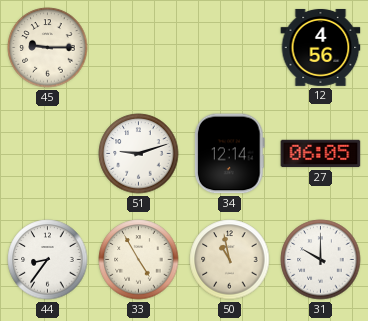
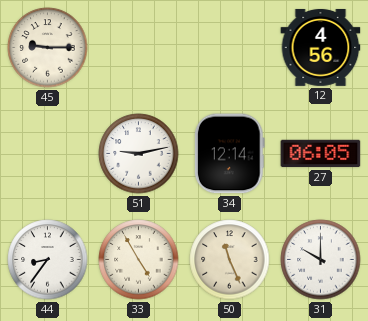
51: 9:12 -> 9:13 (139, 154)
50: 10:58 -> 11:26 (230, 260)
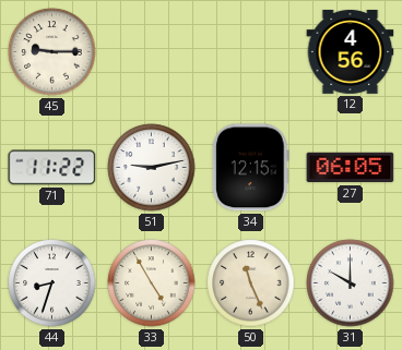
71: none -> 11:22 (52, 168)
34: 12:14 -> 12:15 (250, 168)
44: 8:36 -> 8:33 (52, 283)
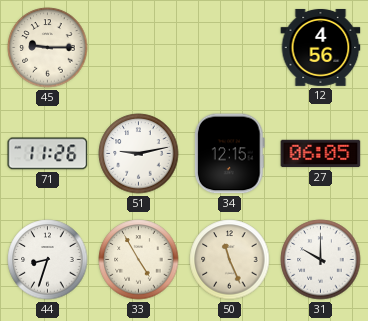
71: 11:22 -> 11:26 (48, 154)
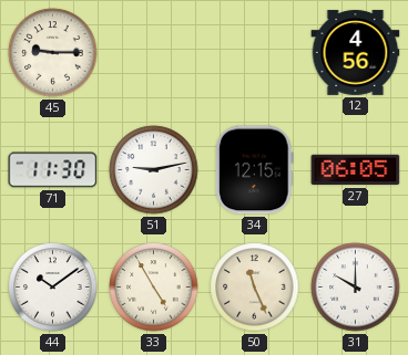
71: 11:26 -> 11:30 (53, 170)
44: 8:33 -> 10:09 (53, 288)
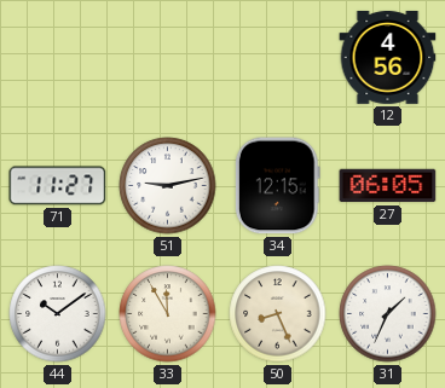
45: 9:15 -> none (53, 53)
71: 11:30 -> 11:27 (58, 186)
33: 4:55 -> 11:55 (168, 314)
50: 11:26 -> 8:26 (278, 314)
31: 10:00 -> 1:34 (388, 314)
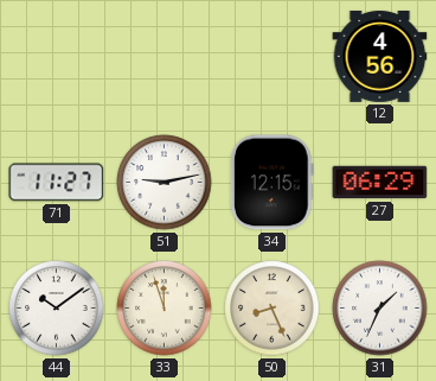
27: 06:05 -> 06:29 (380, 183)
33: 11:55 -> 11:57 (165, 309)
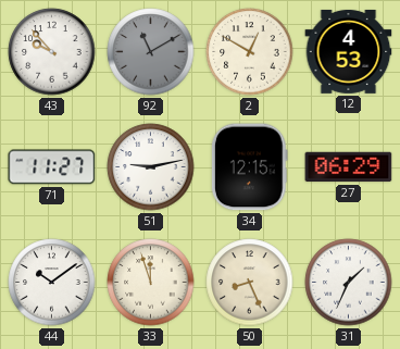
43: none -> 9:53 (52, 52)
92: none -> 11:10 (151, 52)
2: none -> 12:50 (250, 52)
12: 4:56 -> 4:53 (349, 51)
